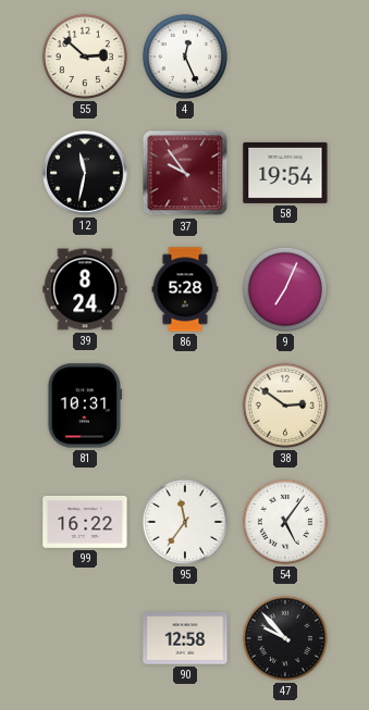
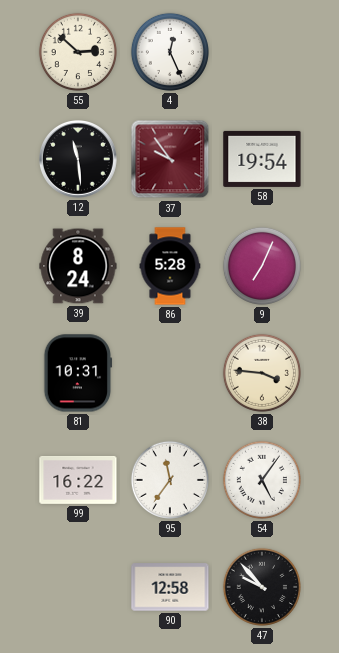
12: 11:32 -> 11:29 (79, 160)
38: 2:51 -> 3:46 (262, 373)
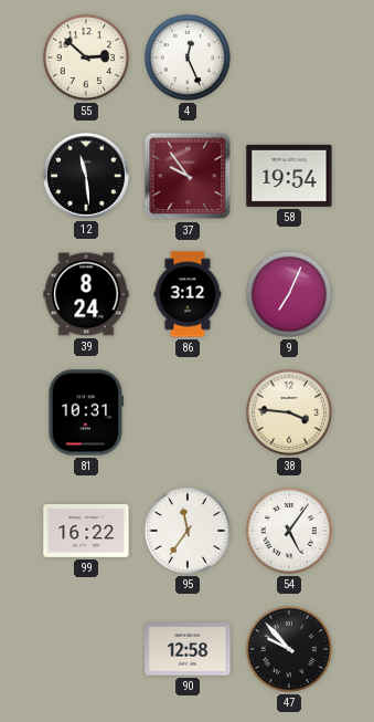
86: 5:28 -> 3:12 (188, 294)
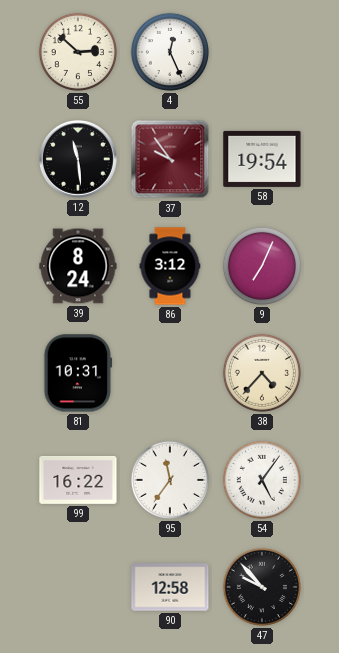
38: 3:46 -> 4:37 (262, 373)
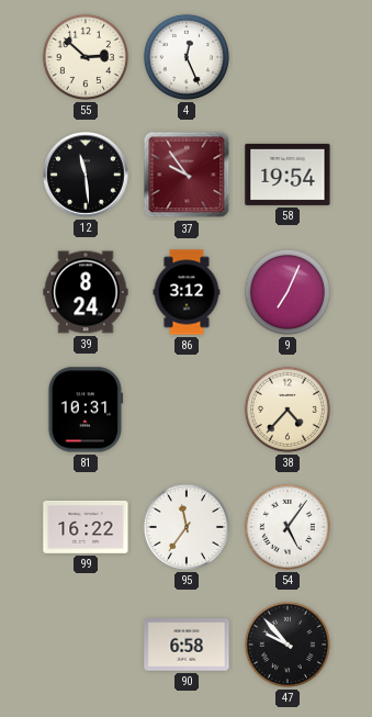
90: 12:58 -> 6:58 (187, 645)
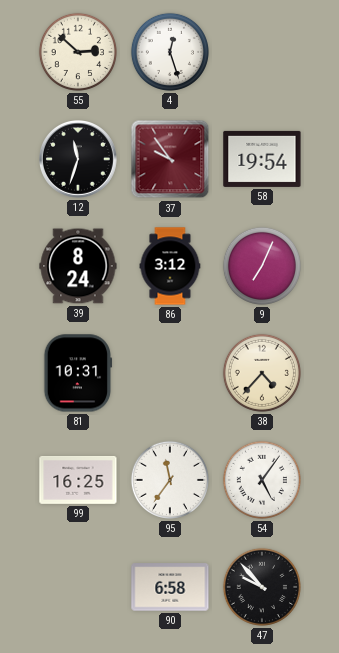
4: 12:26 -> 12:27 (170, 52)
12: 11:29 -> 11:33 (79, 160)
99: 16:22 -> 16:25 (78, 480)
